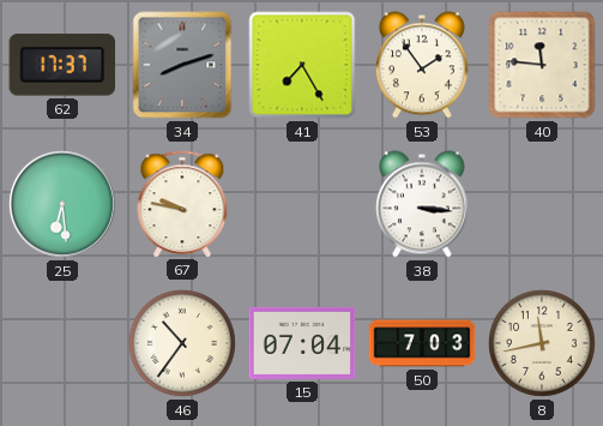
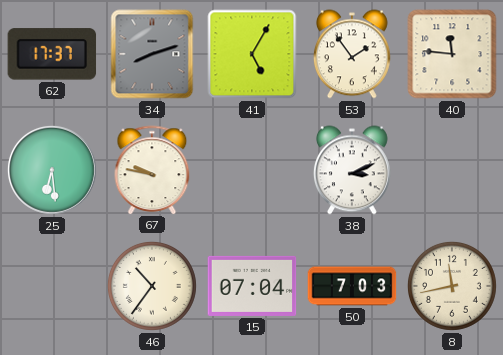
41: 7:25 -> 5:05 (252, 54)
38: 3:16 -> 3:11 (352, 170)
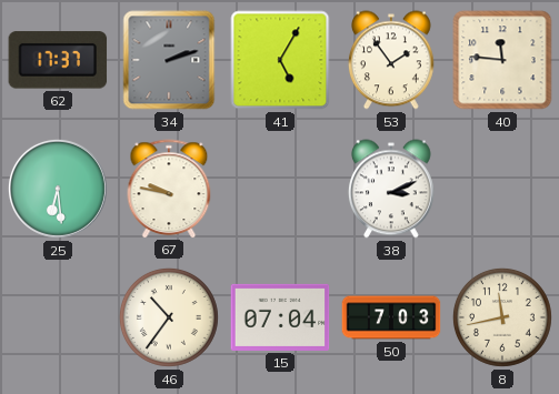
34: 8:12 -> 2:12 (169, 60)
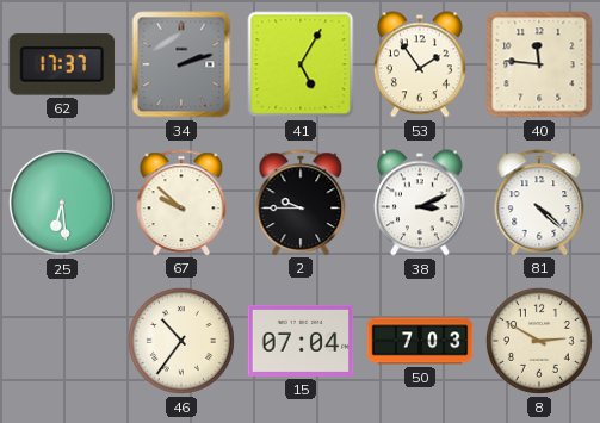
67: 9:47 -> 9:52 (181, 203)
2: none -> 9:45 (301, 203)
81: none -> 4:22 (539, 203)
8: 11:43 -> 2:50 (539, 341)
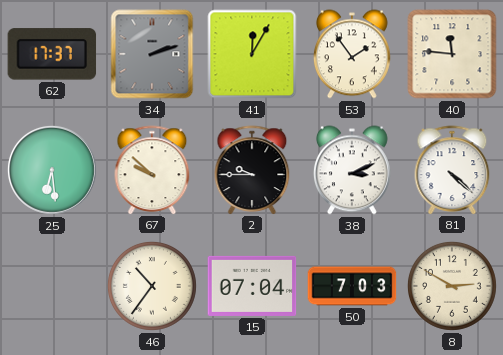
41: 5:05 -> 12:05 (252, 54)
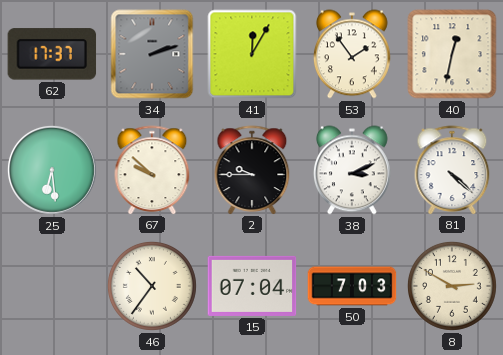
40: 11:46 -> 12:32 (452, 54)
